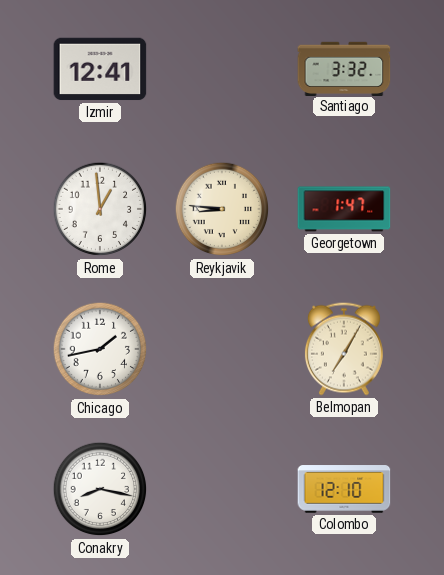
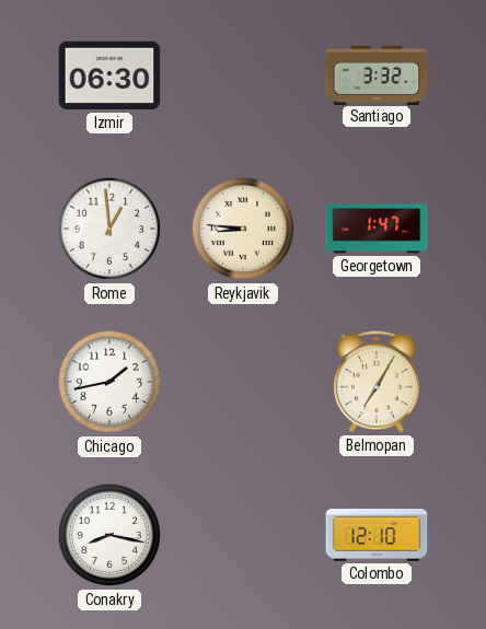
Izmir: 12:41 -> 06:30 (109, 75)
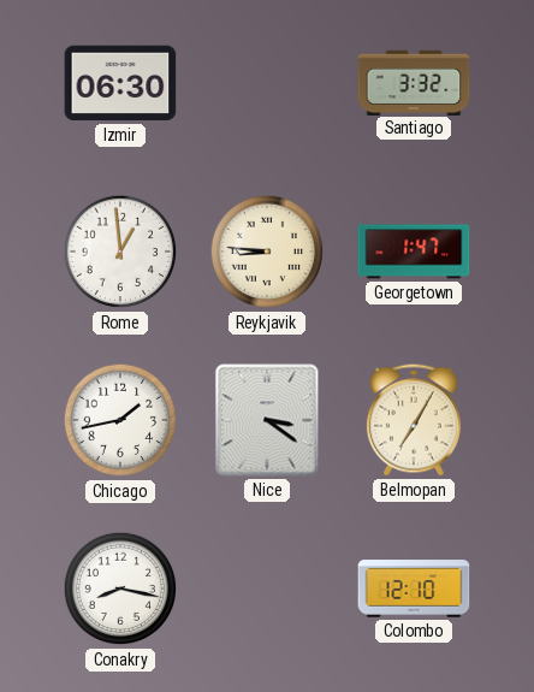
Nice: none -> 3:21 (267, 420)
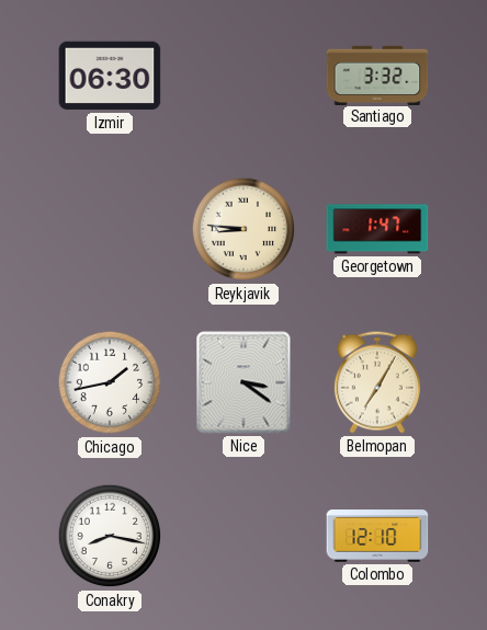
Rome: 12:59 -> none (120, 252)
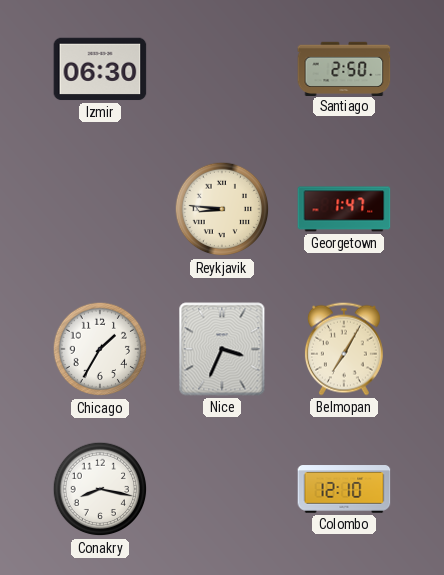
Santiago: 3:32 -> 2:50 (344, 68)
Chicago: 1:43 -> 1:35 (100, 349)
Nice: 3:21 -> 3:34 (222, 349)
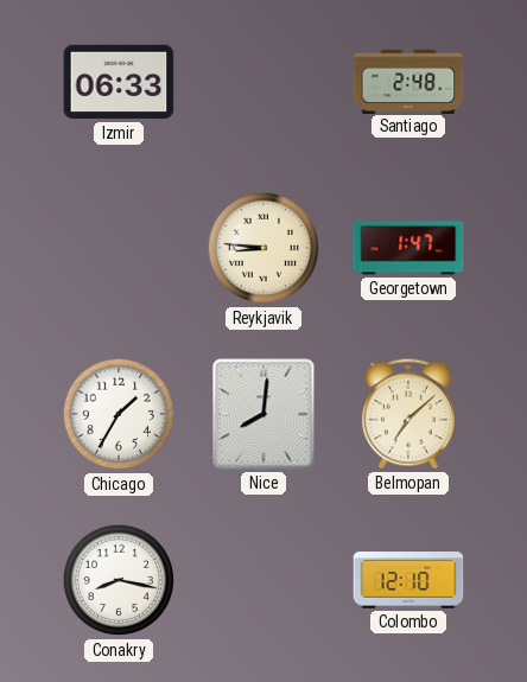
Izmir: 06:30 -> 06:33 (119, 82)
Santiago: 2:50 -> 2:48 (408, 81)
Nice: 3:34 -> 8:01 (263, 414)
Belmopan: 7:05 -> 7:08 (408, 414)
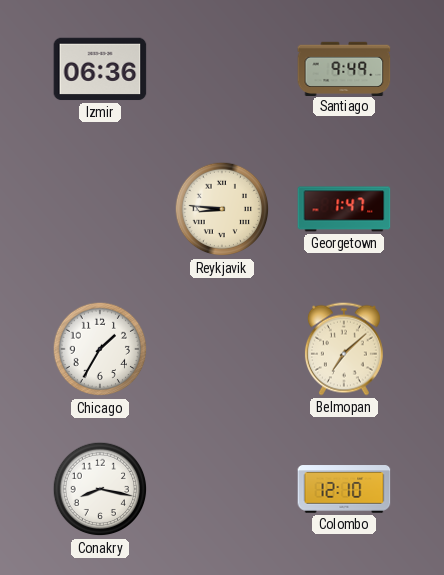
Izmir: 06:33 -> 06:36 (100, 69)
Santiago: 2:48 -> 9:49 (344, 68)
Nice: 8:01 -> none (263, 414)
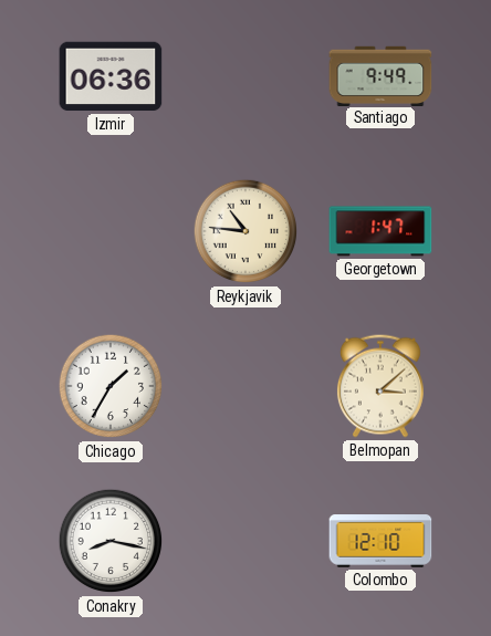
Reykjavik: 8:46 -> 10:46 (245, 231)
Belmopan: 7:08 -> 3:08 (380, 386)
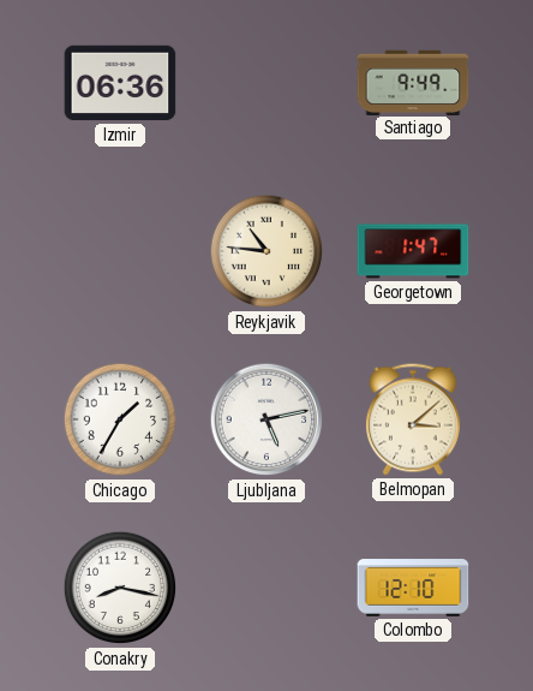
Ljubljana: none -> 5:13 (266, 419)
